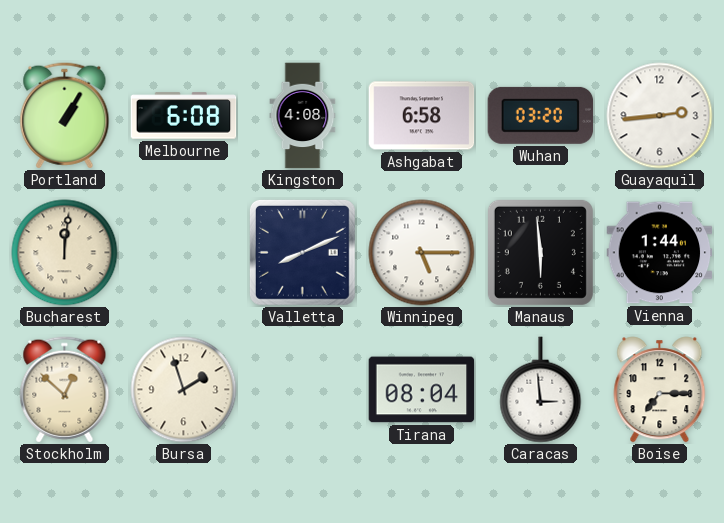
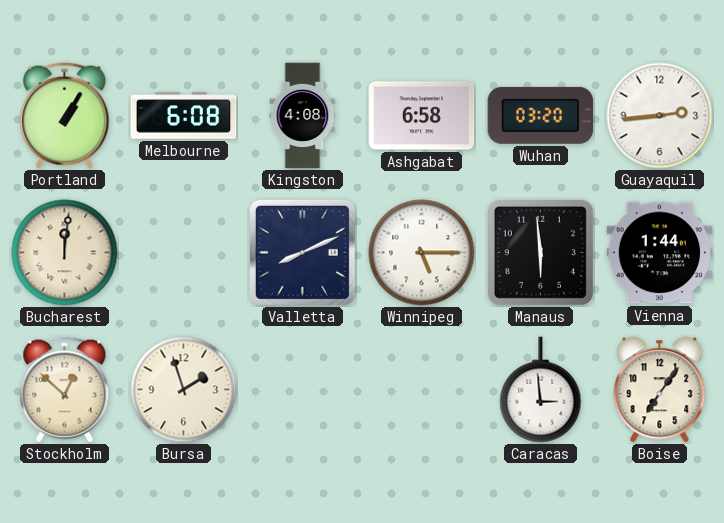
Tirana: 08:04 -> none (422, 390)
Boise: 7:15 -> 7:06 (660, 390)
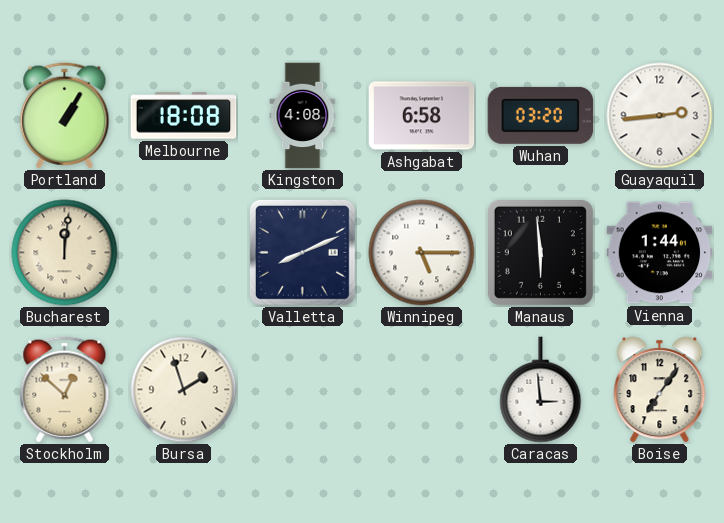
Melbourne: 6:08 -> 18:08 (184, 116)
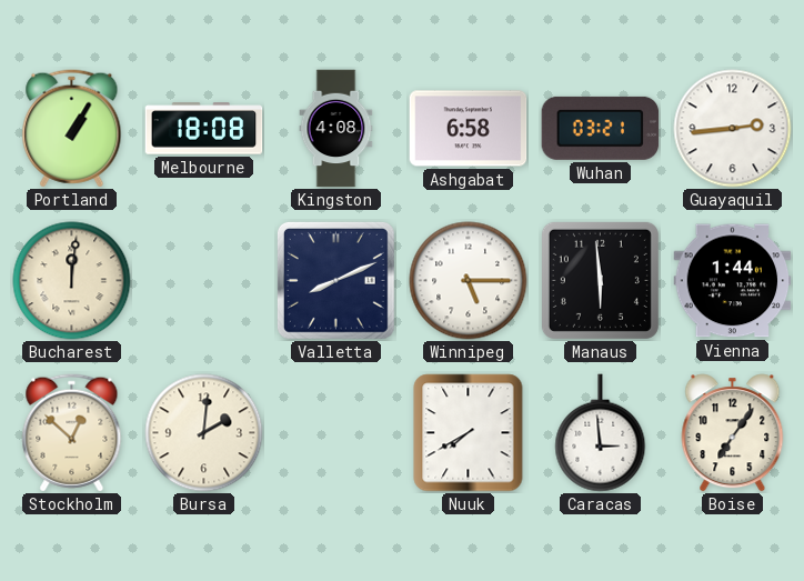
Wuhan: 03:20 -> 03:21 (601, 128)
Bursa: 1:57 -> 2:01 (204, 433)
Nuuk: none -> 7:40 (469, 433)
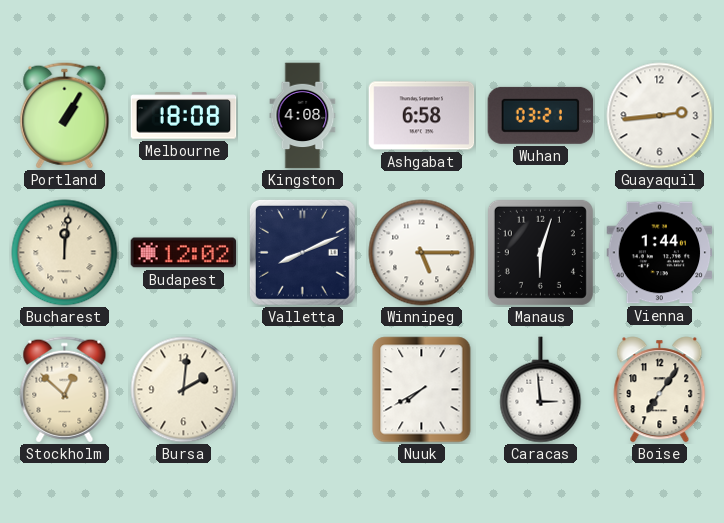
Budapest: none -> 12:02 (184, 253)
Manaus: 5:59 -> 6:03 (540, 252)
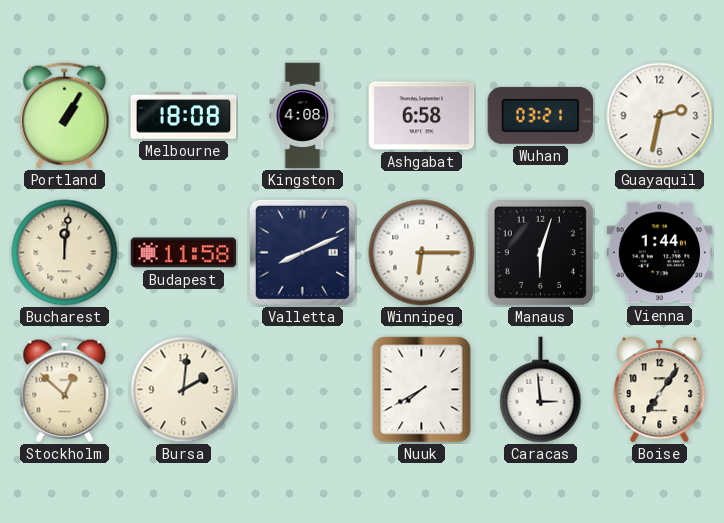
Guayaquil: 2:44 -> 2:32 (660, 116)
Budapest: 12:02 -> 11:58 (184, 253)
Winnipeg: 5:15 -> 6:15 (422, 253)
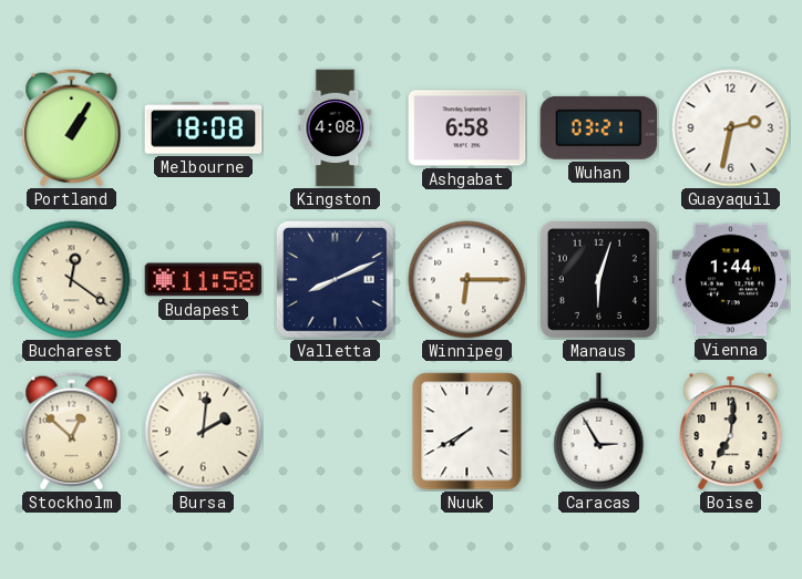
Bucharest: 12:01 -> 12:21 (72, 280)
Caracas: 2:59 -> 2:55 (599, 432)
Boise: 7:06 -> 7:01 (731, 432)
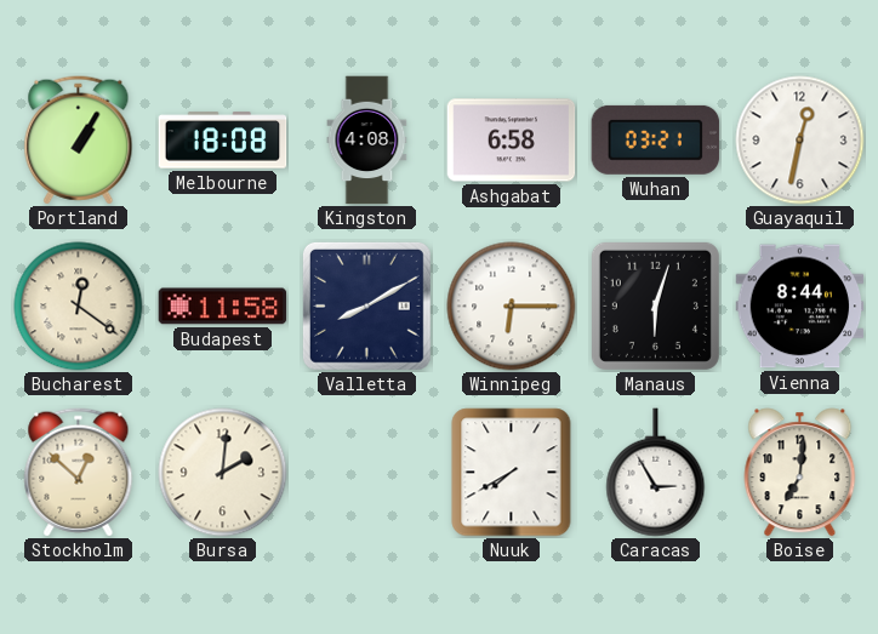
Guayaquil: 2:32 -> 12:32 (800, 141)
Valletta: 8:11 -> 8:10 (366, 305)
Vienna: 1:44 -> 8:44 (800, 307)
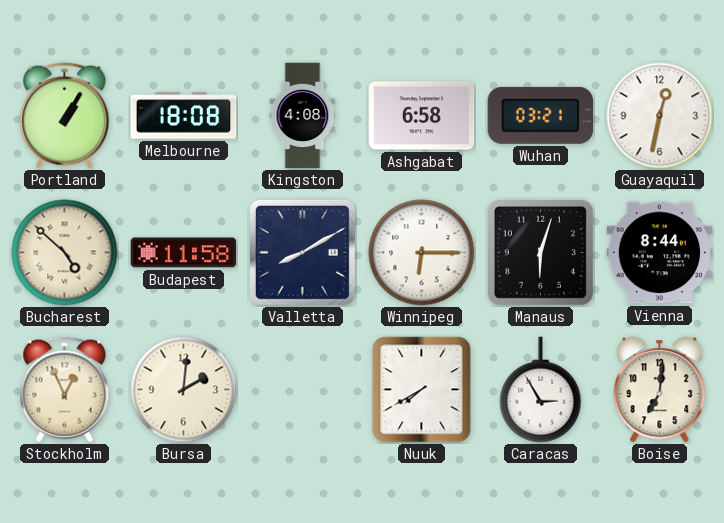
Bucharest: 12:21 -> 4:52 (65, 253)
Stockholm: 12:52 -> 12:56 (65, 390)
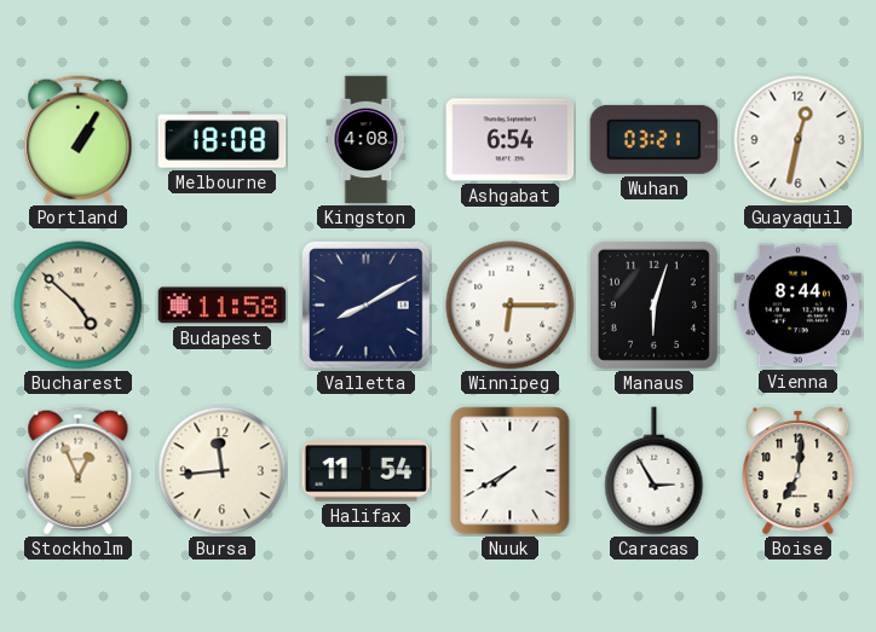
Ashgabat: 6:58 -> 6:54 (511, 140)
Bursa: 2:01 -> 11:44 (223, 471)
Halifax: none -> 11:54 (367, 471)
